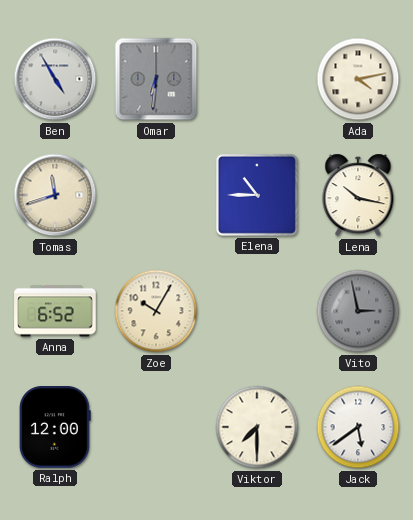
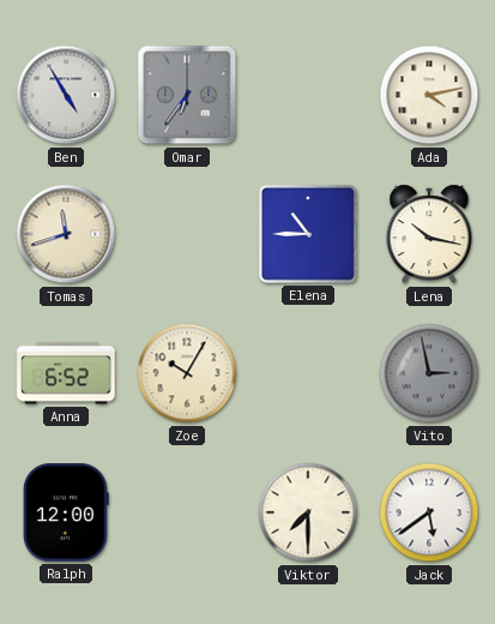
Omar: 6:31 -> 6:36 (187, 95)
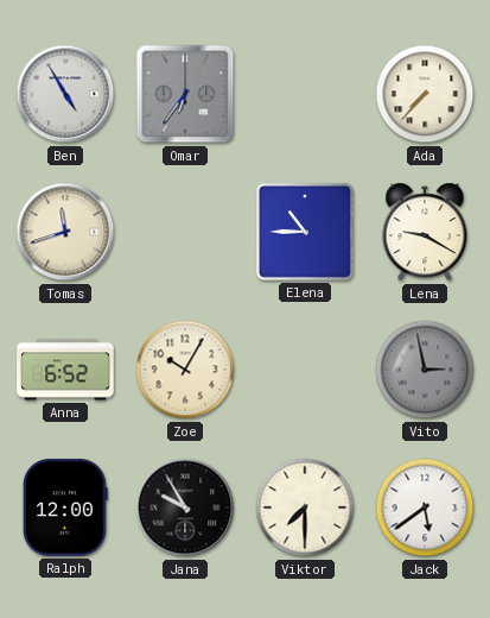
Ada: 4:13 -> 7:37 (425, 94)
Lena: 10:17 -> 9:20 (425, 232)
Jana: none -> 9:55 (185, 507)
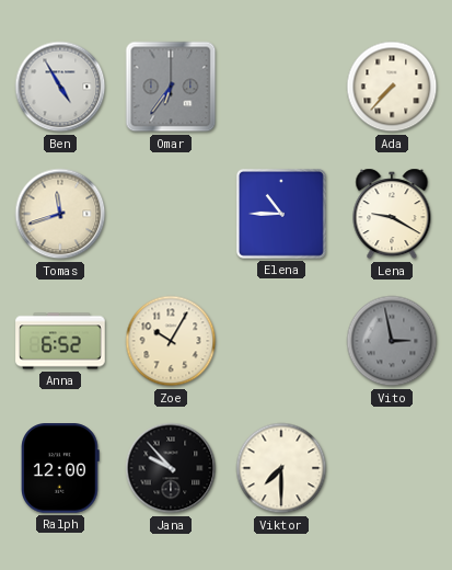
Jana: 9:55 -> 9:53 (171, 468)
Jack: 5:39 -> none (425, 507)
